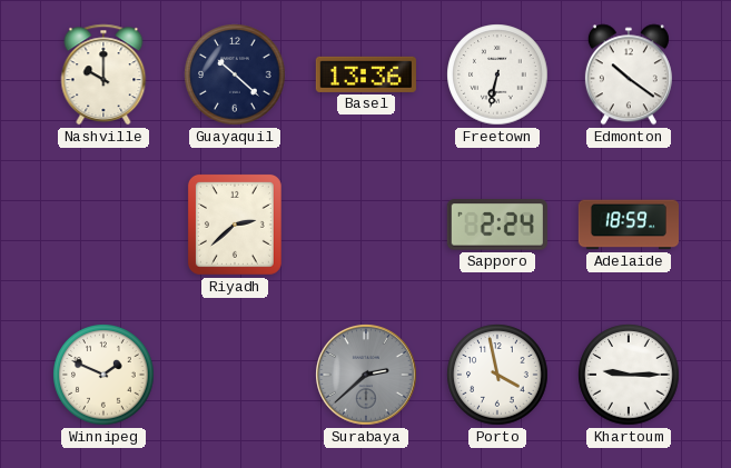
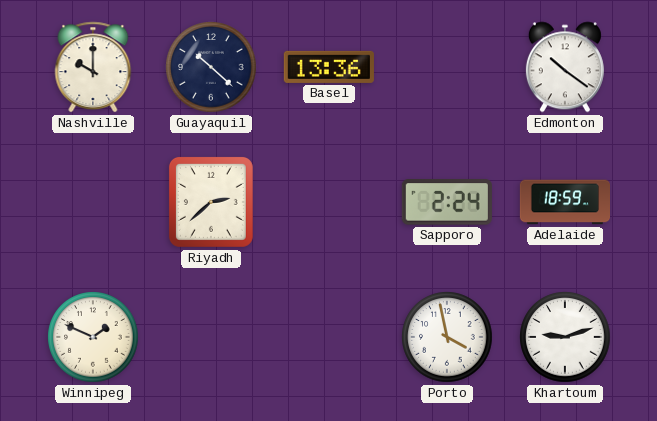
Freetown: 6:32 -> none (497, 74)
Surabaya: 2:38 -> none (366, 375)
Khartoum: 9:15 -> 9:12 (565, 337)
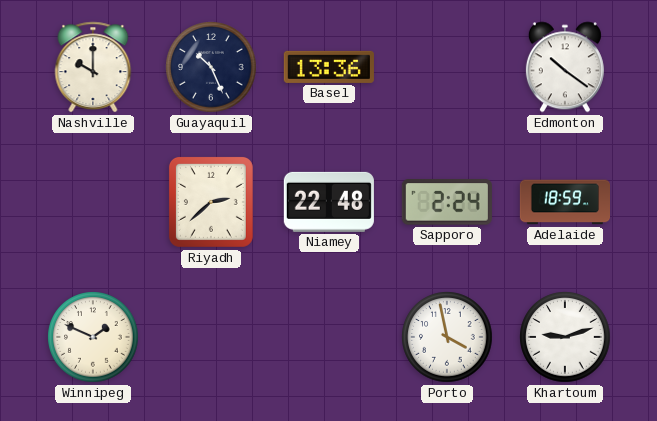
Guayaquil: 10:22 -> 10:26 (211, 67)
Niamey: none -> 22:48 (329, 202)
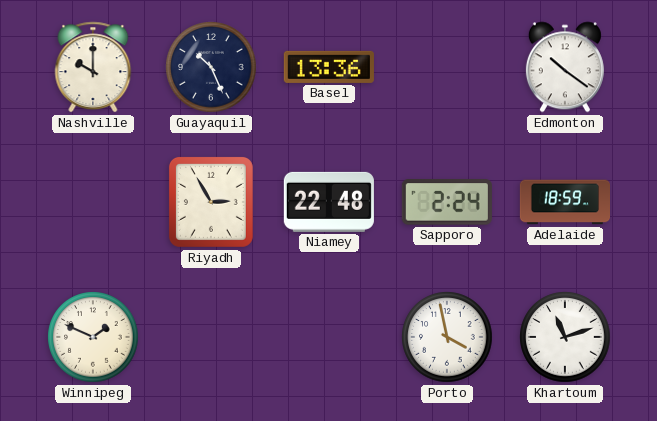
Riyadh: 2:38 -> 2:55 (211, 202)
Khartoum: 9:12 -> 11:12 (565, 337)
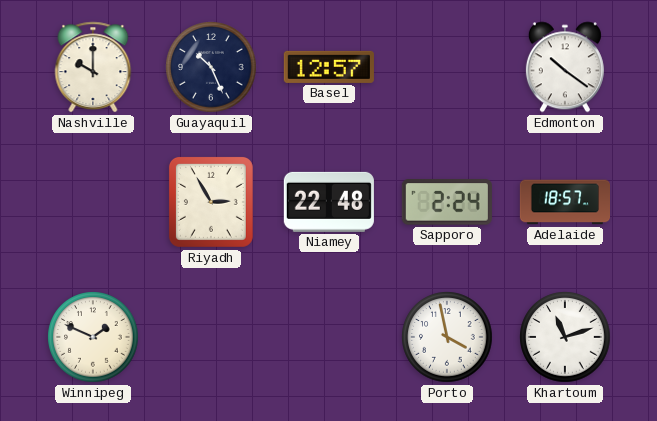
Basel: 13:36 -> 12:57 (329, 67)
Adelaide: 18:59 -> 18:57 (564, 202)
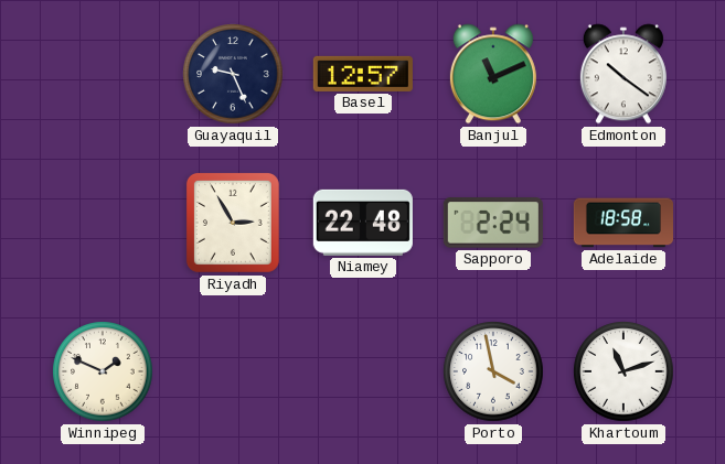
Nashville: 10:00 -> none (93, 67)
Guayaquil: 10:26 -> 9:26 (233, 74)
Banjul: none -> 11:11 (493, 74)
Adelaide: 18:57 -> 18:58 (622, 223)
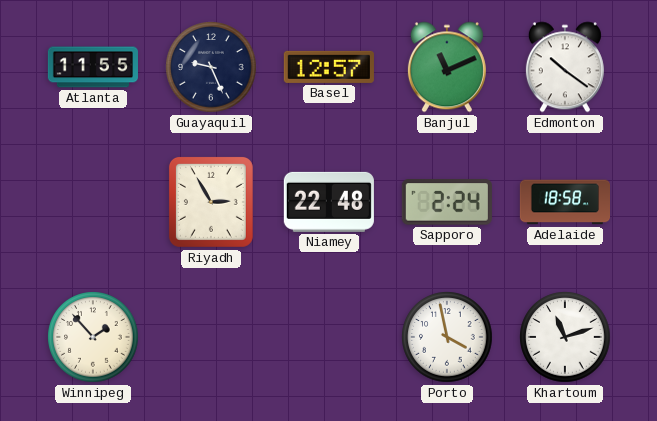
Atlanta: none -> 11:55 (93, 67)
Winnipeg: 1:49 -> 1:53 (93, 337)
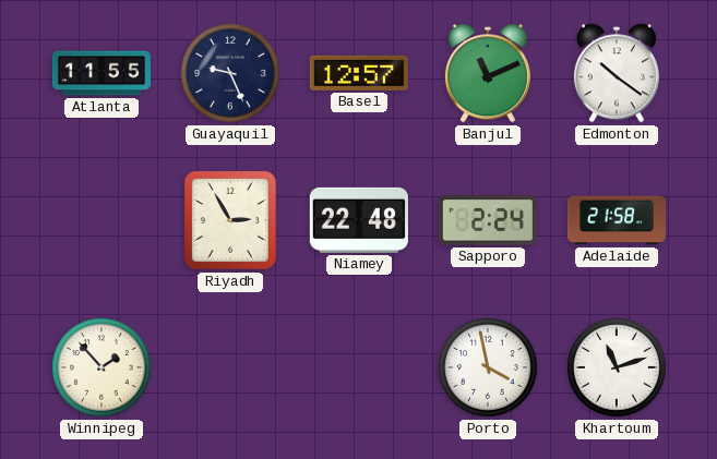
Adelaide: 18:58 -> 21:58 (616, 220)
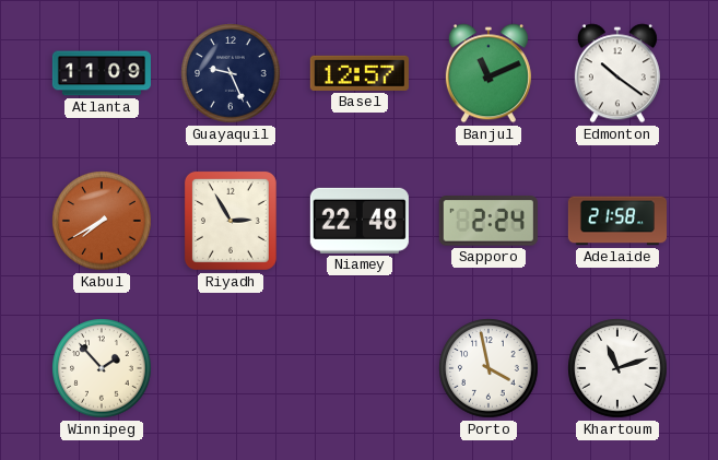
Atlanta: 11:55 -> 11:09 (102, 73)
Kabul: none -> 7:40 (102, 221)
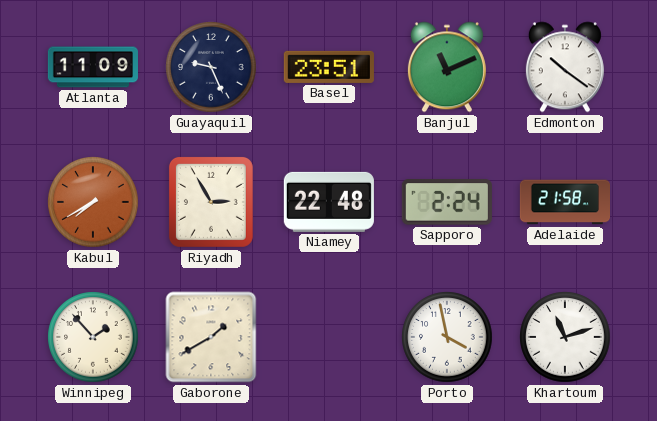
Basel: 12:57 -> 23:51 (329, 67)
Gaborone: none -> 1:40 (211, 337)
